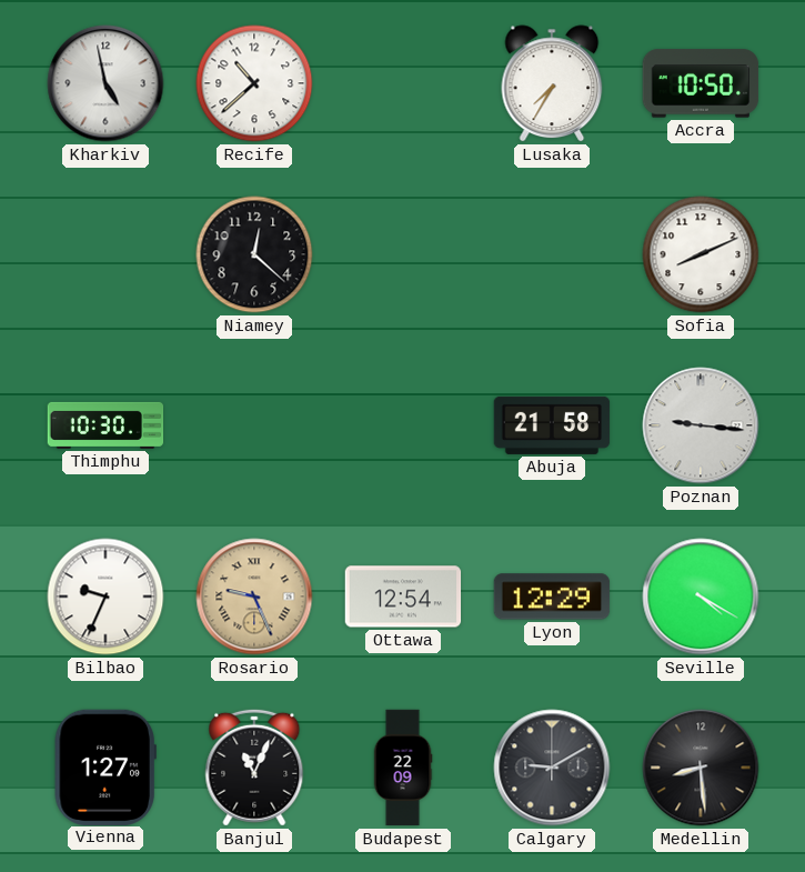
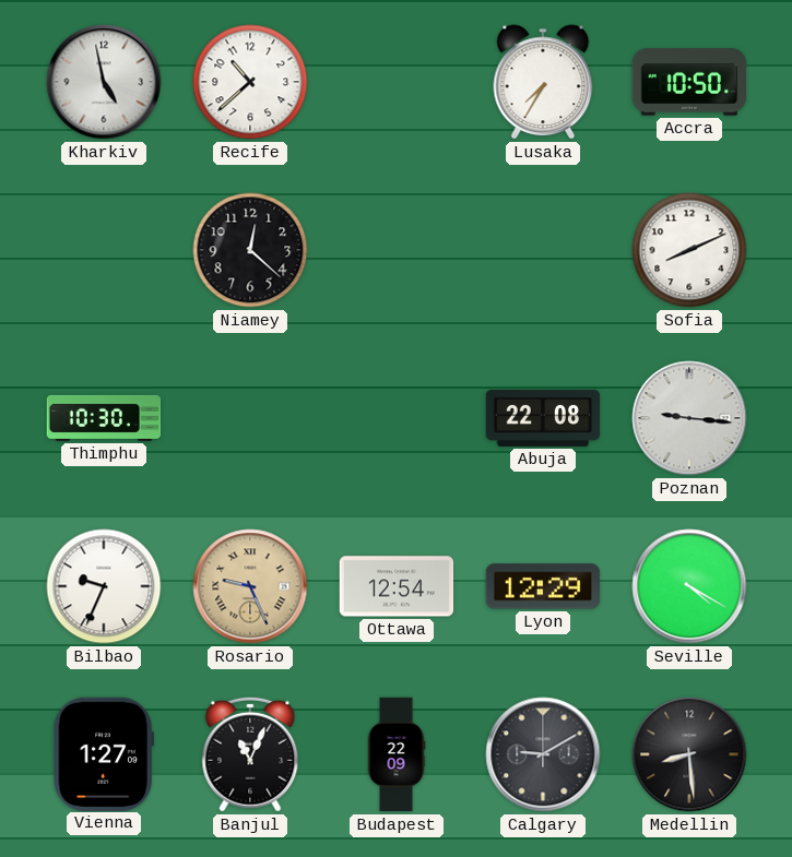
Abuja: 21:58 -> 22:08 (543, 418)
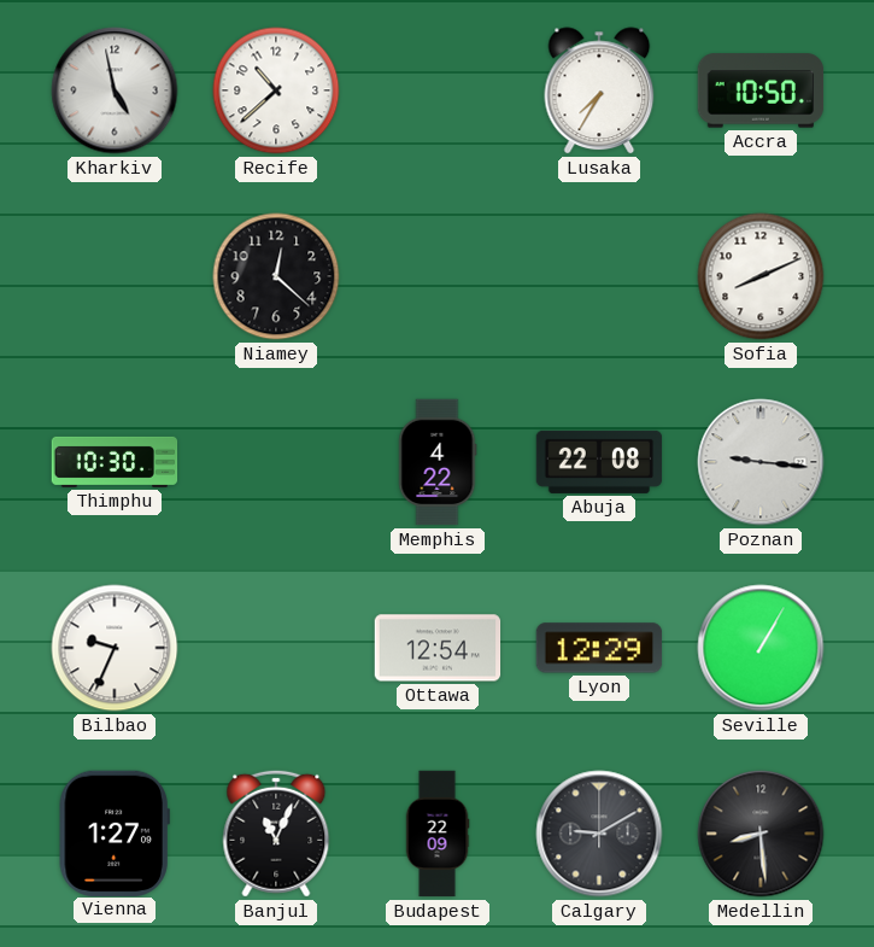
Memphis: none -> 4:22 (438, 462)
Rosario: 9:26 -> none (250, 586)
Seville: 4:20 -> 1:05 (761, 648)
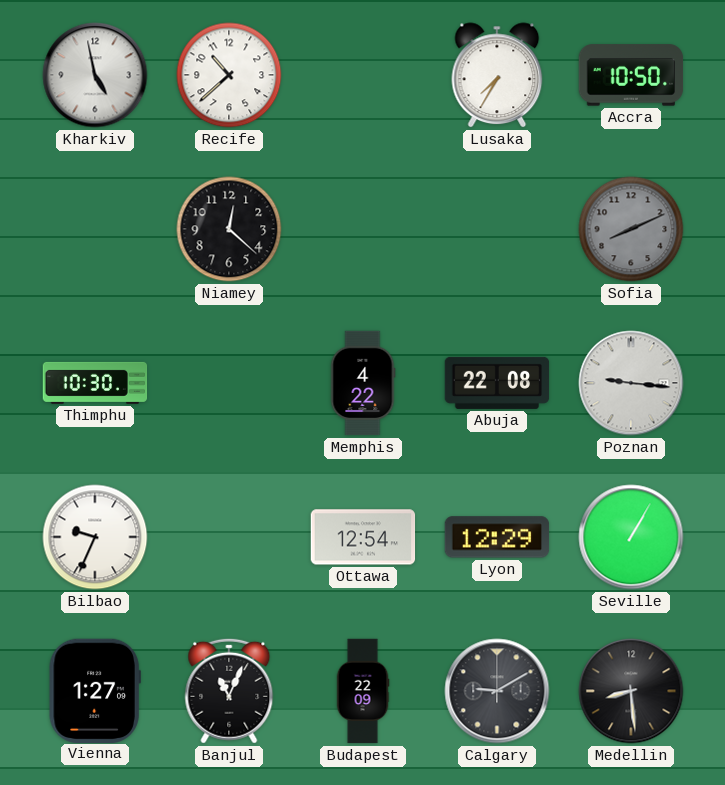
Sofia dial: white -> grey (631, 229)
